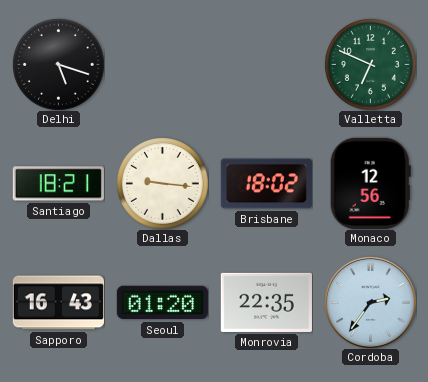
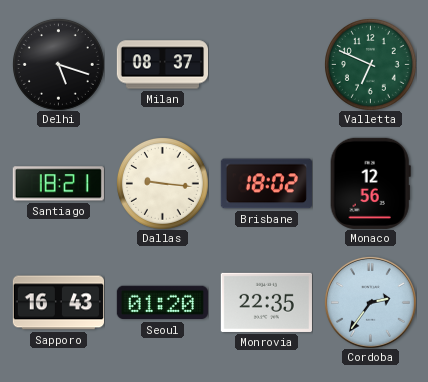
Milan: none -> 08:37 (162, 65)
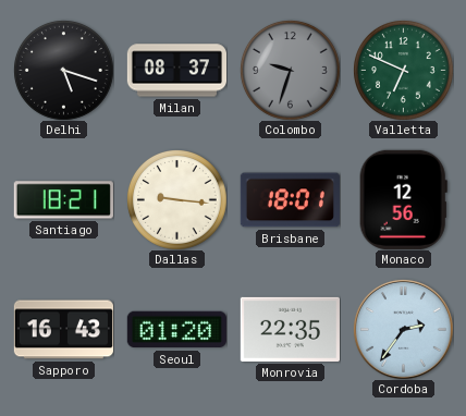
Colombo: none -> 9:33 (291, 71)
Brisbane: 18:02 -> 18:01 (290, 200)
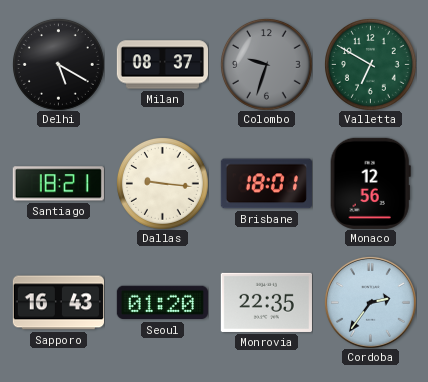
Delhi: 5:18 -> 5:20 (59, 65)
Valletta: 6:49 -> 6:50 (371, 65)
